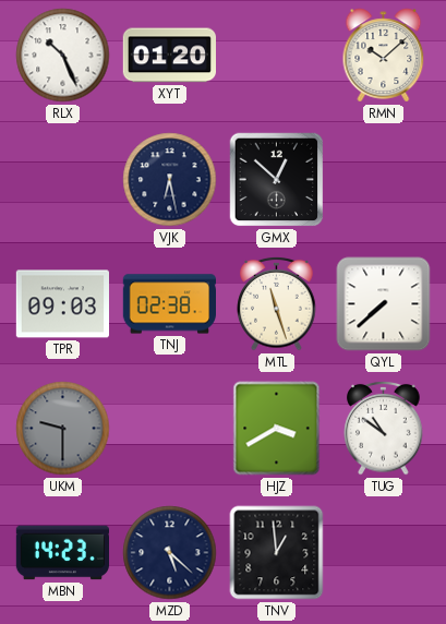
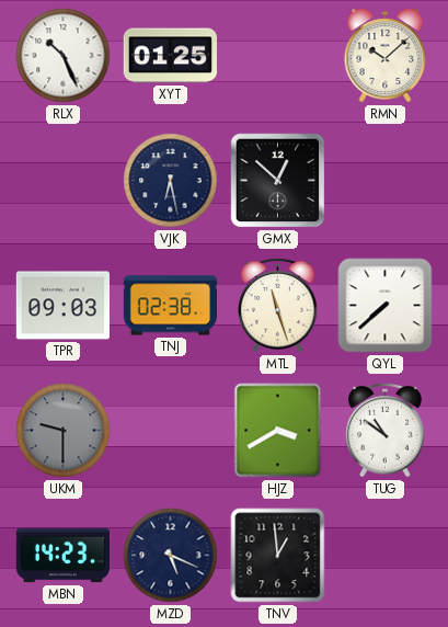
XYT: 01:20 -> 01:25 (170, 56)
MZD: 5:22 -> 5:19 (171, 556)
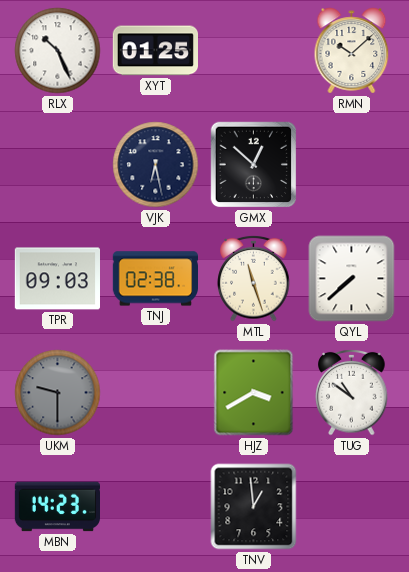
MZD: 5:19 -> none (171, 556)
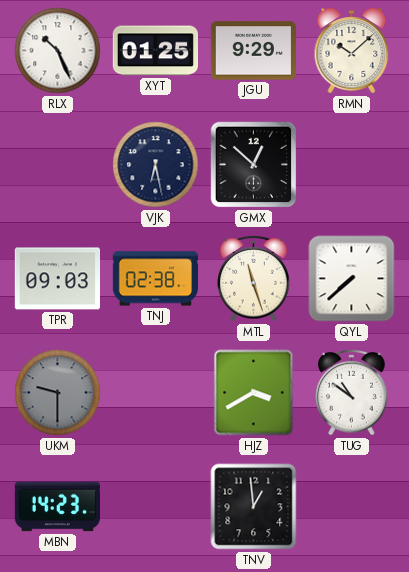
JGU: none -> 9:29 (253, 51)
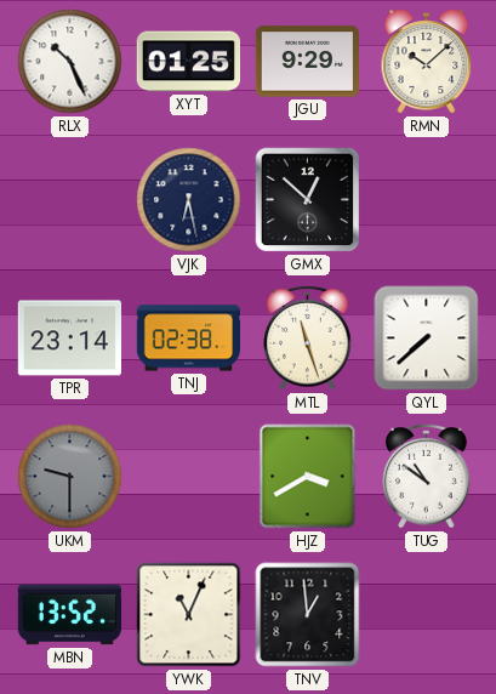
TPR: 09:03 -> 23:14 (69, 339)
MBN: 14:23 -> 13:52 (69, 615)
YWK: none -> 11:04 (189, 615)
